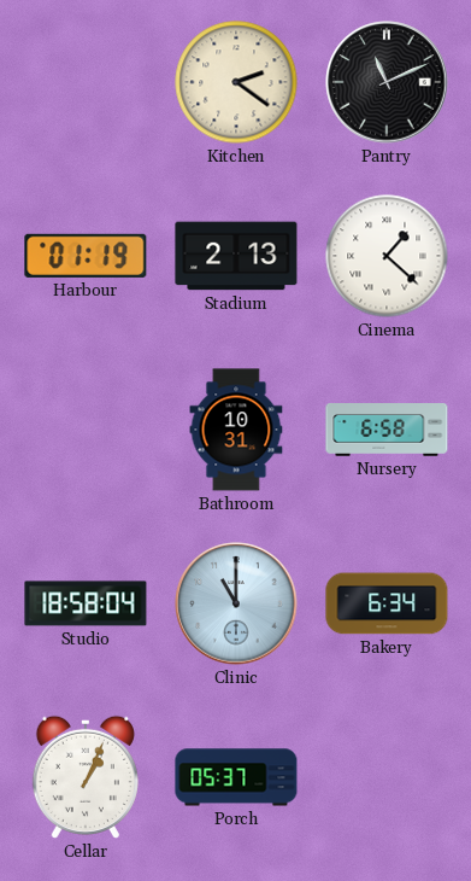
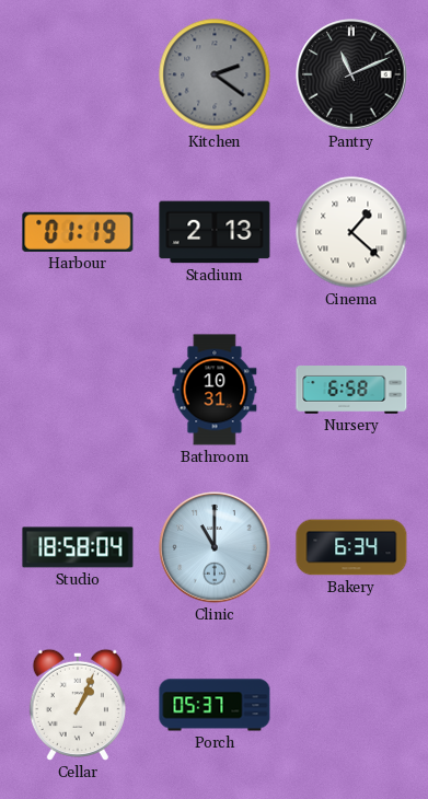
Kitchen dial: cream -> grey (215, 74)
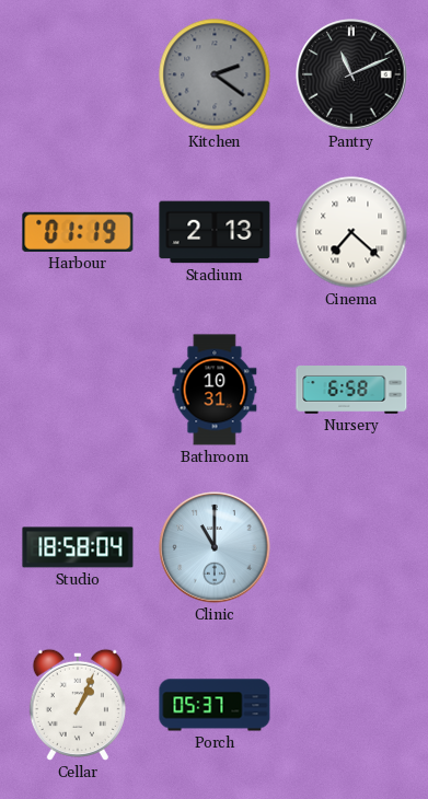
Cinema: 1:22 -> 7:22 (351, 232)
Bakery: 6:34 -> none (351, 547)
